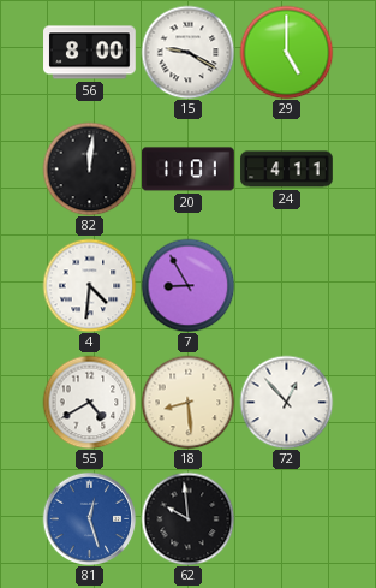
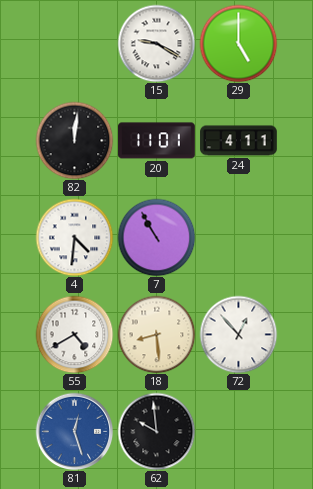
56: 8:00 -> none (90, 53)
7: 8:55 -> 10:55 (156, 237)
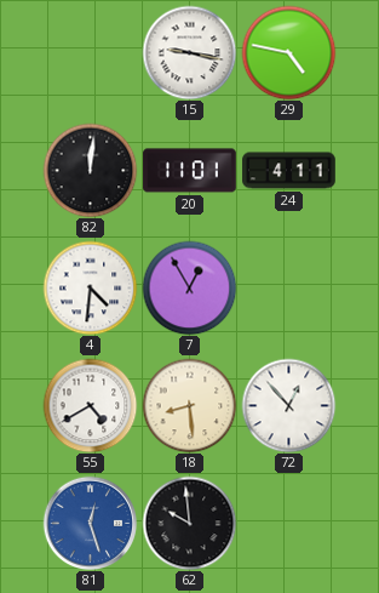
15: 9:20 -> 9:17 (189, 52)
29: 5:00 -> 4:47 (288, 52)
7: 10:55 -> 12:55 (189, 287)
